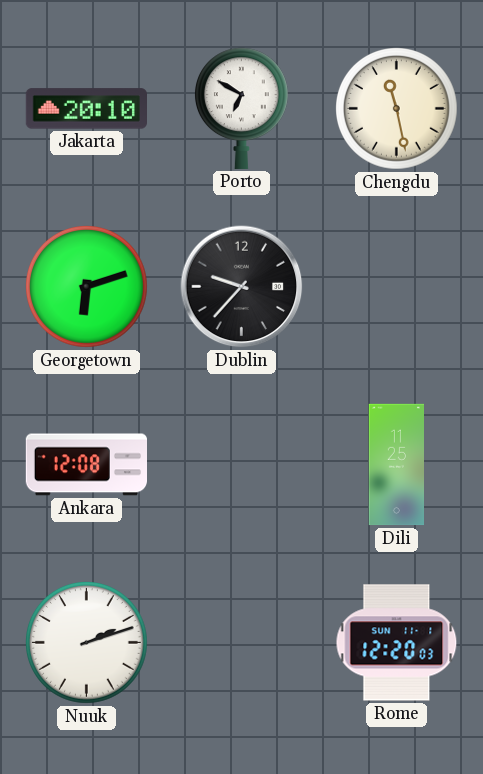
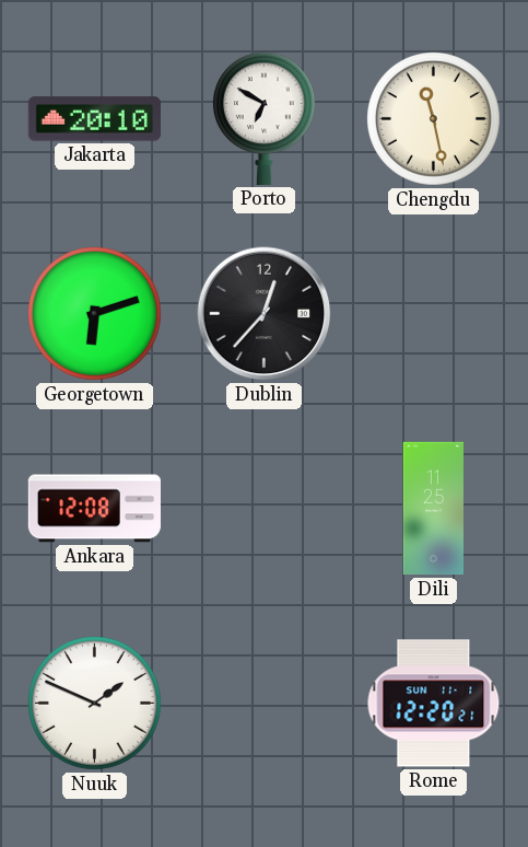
Dublin: 9:37 -> 12:37 (265, 314)
Nuuk: 2:12 -> 1:49 (95, 704)
Rome: 12:20:03 -> 12:20:21 (434, 704)
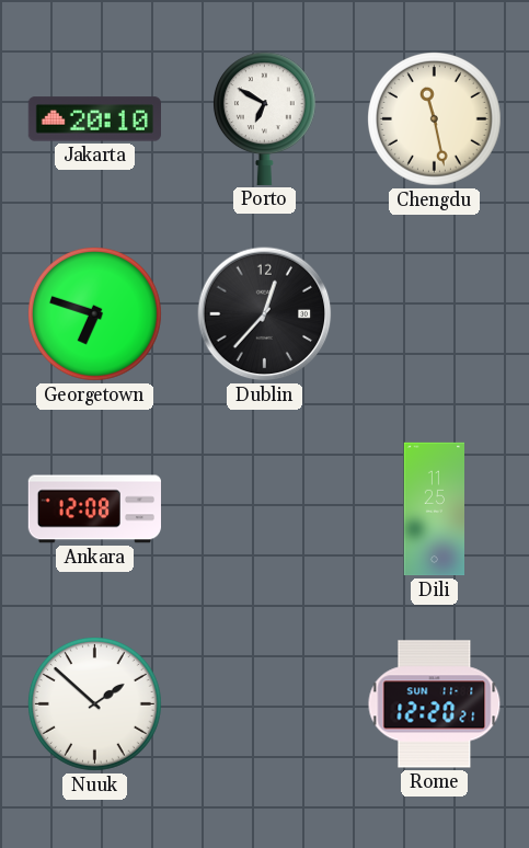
Georgetown: 6:12 -> 6:48 (95, 314)
Nuuk: 1:49 -> 1:52 (95, 704)
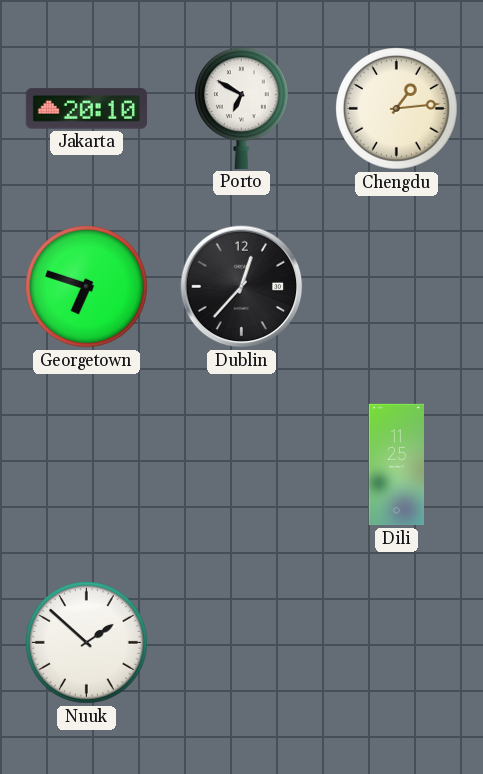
Chengdu: 11:28 -> 1:14 (397, 109)
Ankara: 12:08 -> none (94, 509)
Rome: 12:20 -> none (435, 704)
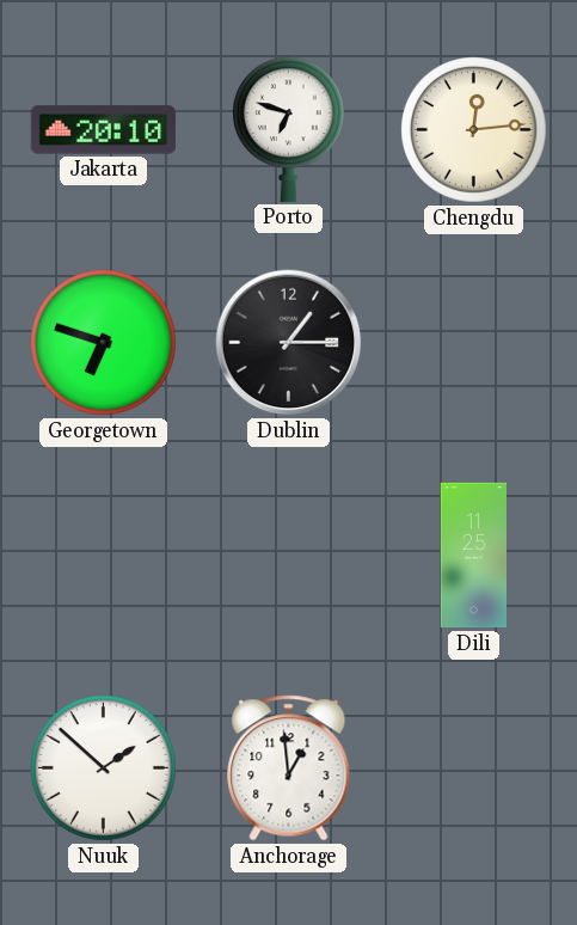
Porto: 6:50 -> 6:48 (288, 129)
Chengdu: 1:14 -> 12:14 (474, 130)
Dublin: 12:37 -> 1:15 (289, 343)
Anchorage: none -> 12:59 (289, 768)
